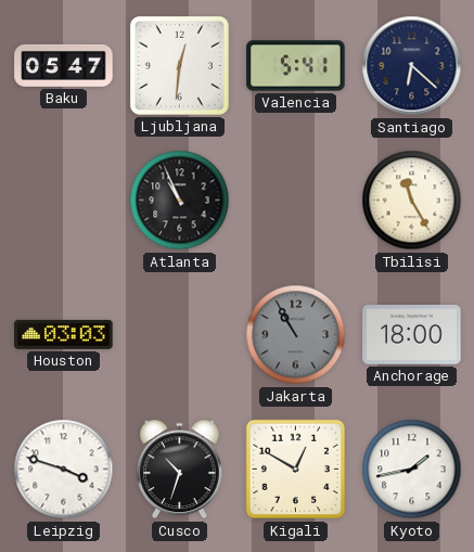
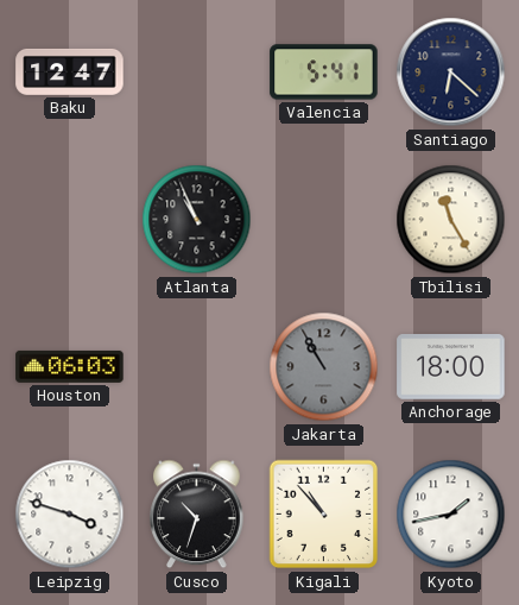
Baku: 05:47 -> 12:47 (70, 71)
Ljubljana: 12:31 -> none (179, 65)
Houston: 03:03 -> 06:03 (70, 366)
Kigali: 12:50 -> 10:53 (324, 515)
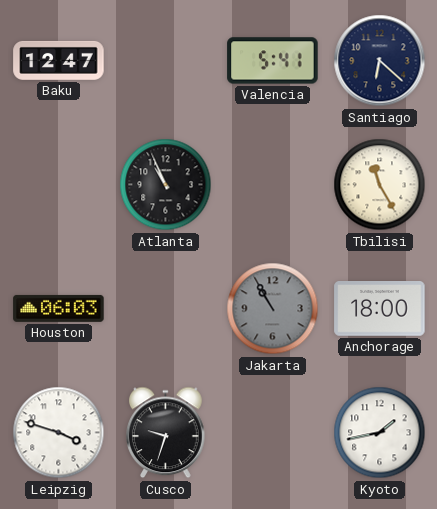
Cusco: 10:33 -> 9:33 (166, 433)
Kigali: 10:53 -> none (324, 515)
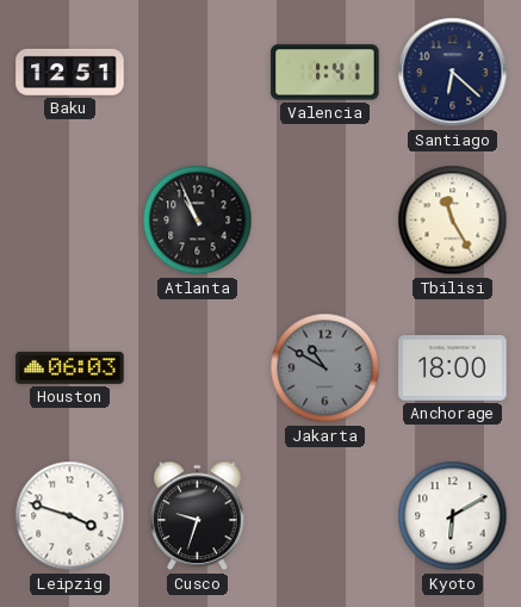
Baku: 12:47 -> 12:51 (70, 72)
Valencia: 5:41 -> 1:41 (325, 73)
Jakarta: 10:55 -> 10:50 (325, 368)
Kyoto: 1:43 -> 6:10 (453, 516)
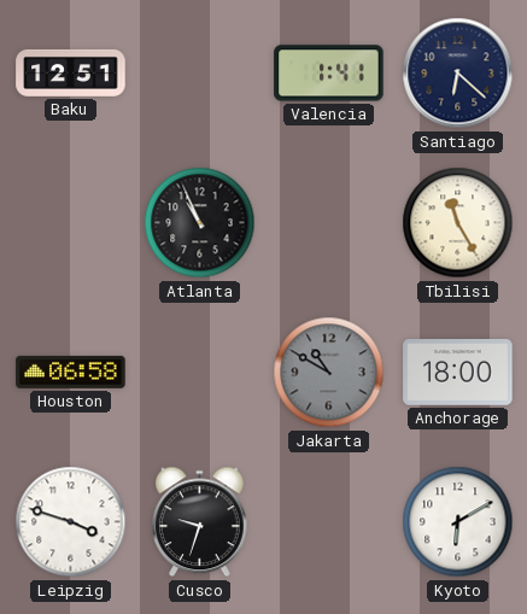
Houston: 06:03 -> 06:58 (71, 372)
